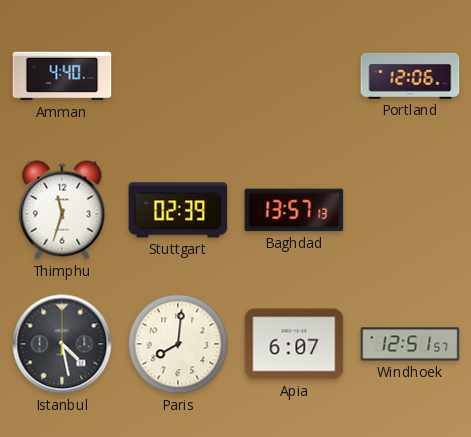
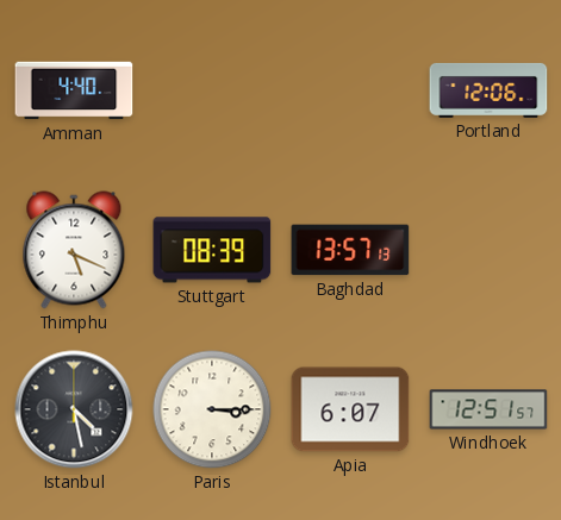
Thimphu: 11:33 -> 5:19 (74, 250)
Stuttgart: 02:39 -> 08:39 (212, 250)
Paris: 8:01 -> 3:15 (212, 409)
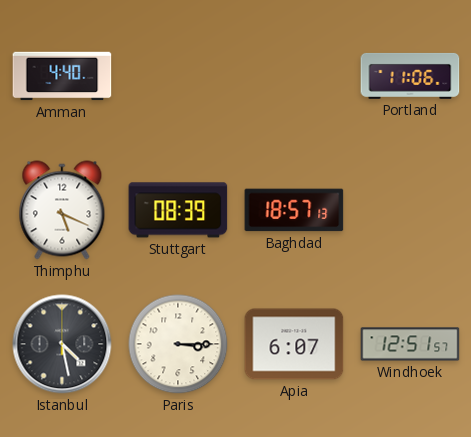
Portland: 12:06 -> 11:06 (410, 76)
Baghdad: 13:57 -> 18:57 (294, 210)
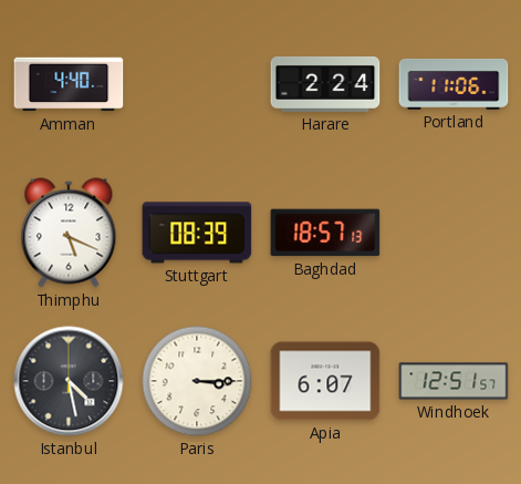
Harare: none -> 2:24 (325, 84)
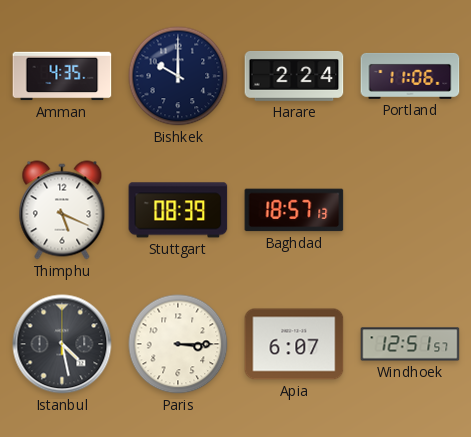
Amman: 4:40 -> 4:35 (62, 76)
Bishkek: none -> 10:00 (178, 76)
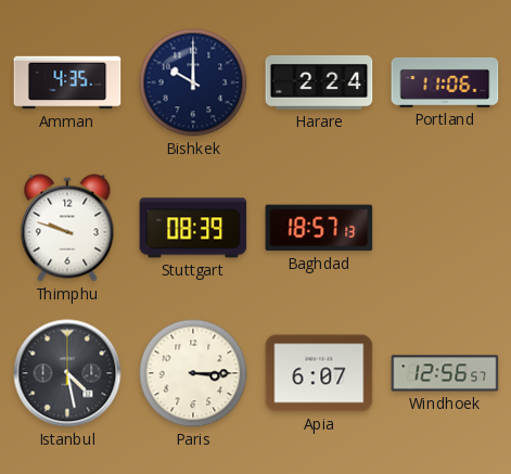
Thimphu: 5:19 -> 9:48 (67, 228)
Windhoek: 12:51 -> 12:56 (445, 373)
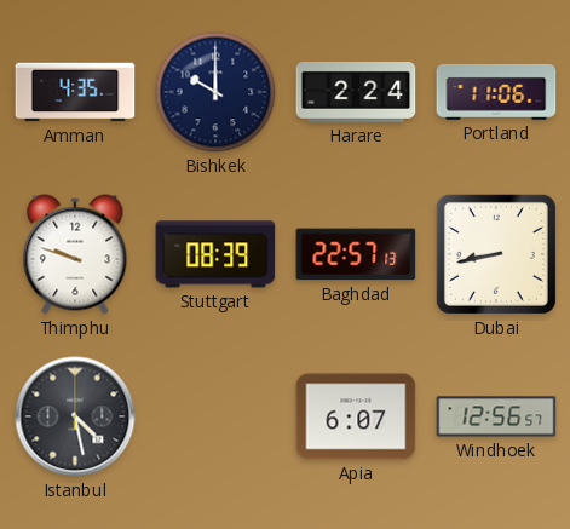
Baghdad: 18:57 -> 22:57 (356, 254)
Dubai: none -> 8:43 (496, 254)
Paris: 3:15 -> none (193, 373)
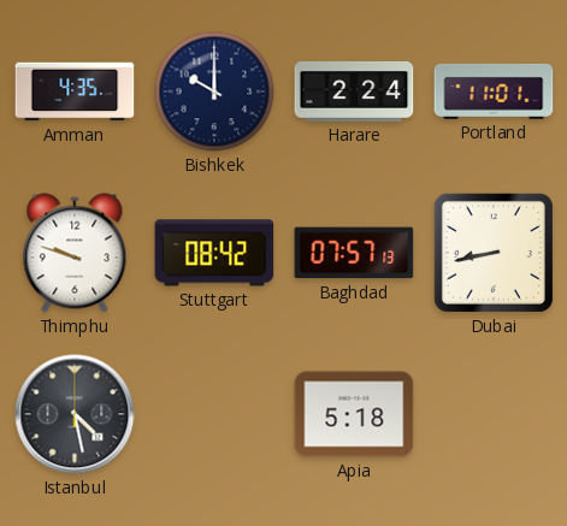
Portland: 11:06 -> 11:01 (494, 91)
Stuttgart: 08:39 -> 08:42 (214, 253)
Baghdad: 22:57 -> 07:57 (354, 253)
Apia: 6:07 -> 5:18 (354, 414)
Windhoek: 12:56 -> none (496, 416)
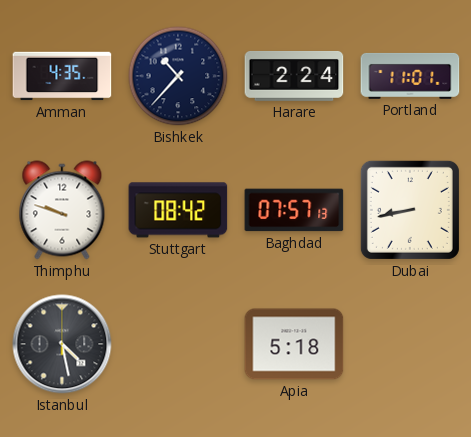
Bishkek: 10:00 -> 10:37 (178, 76)
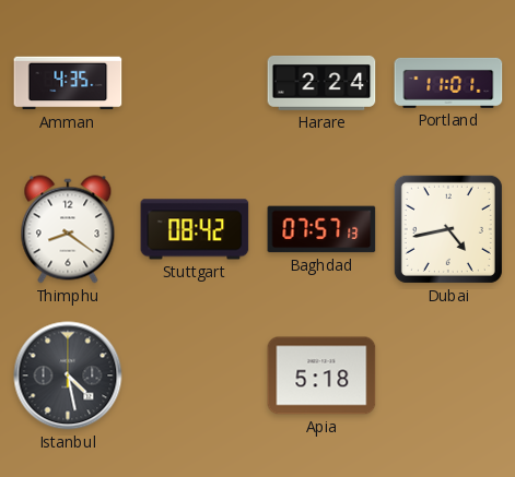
Bishkek: 10:37 -> none (178, 76)
Thimphu: 9:48 -> 8:21 (68, 229)
Dubai: 8:43 -> 4:43 (448, 229)
